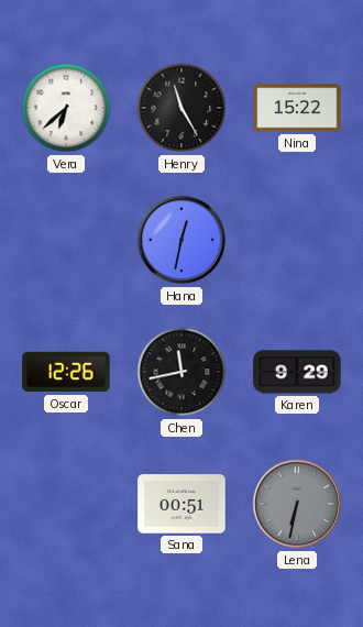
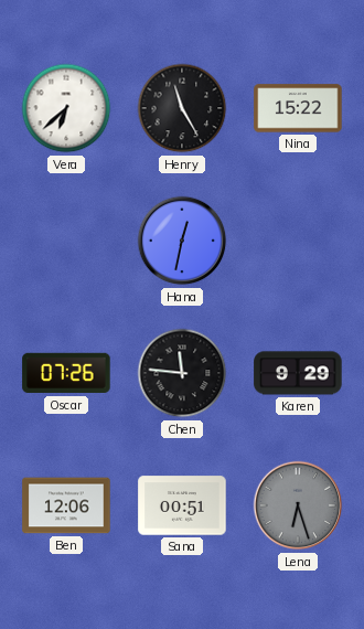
Oscar: 12:26 -> 07:26 (66, 373)
Chen: 11:43 -> 11:46 (182, 373)
Ben: none -> 12:06 (66, 505)
Lena: 6:32 -> 6:27 (298, 505)
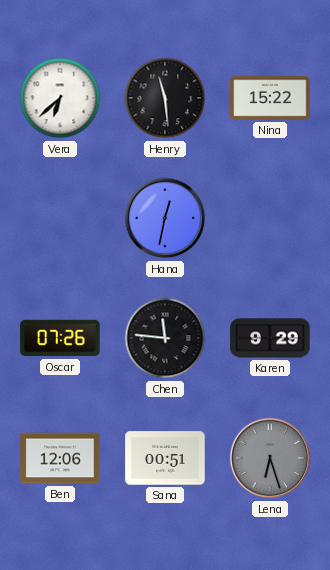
Henry: 11:25 -> 11:29 (165, 98)
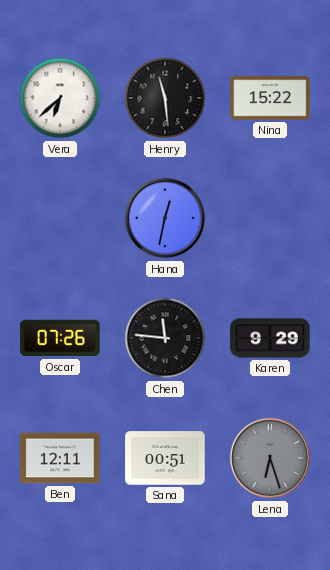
Ben: 12:06 -> 12:11 (60, 458)
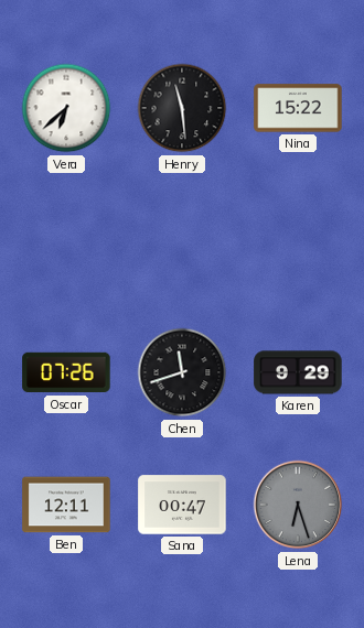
Hana: 12:32 -> none (165, 218)
Chen: 11:46 -> 11:42 (182, 372)
Sana: 00:51 -> 00:47 (182, 505)
